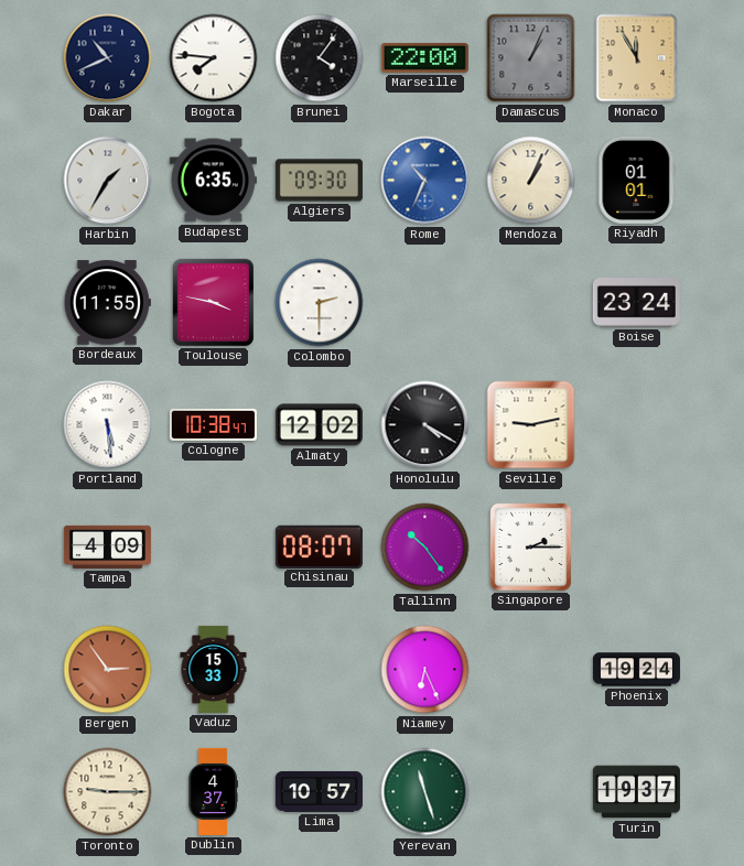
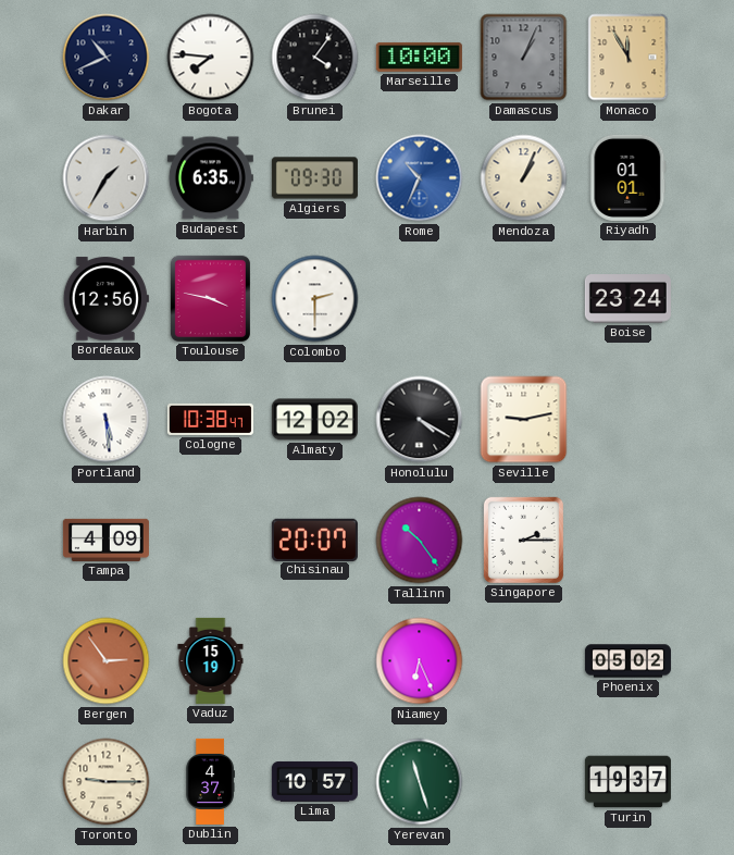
Marseille: 22:00 -> 10:00 (419, 57)
Bordeaux: 11:55 -> 12:56 (105, 299)
Chisinau: 08:07 -> 20:07 (314, 540)
Vaduz: 15:33 -> 15:19 (211, 660)
Phoenix: 19:24 -> 05:02 (627, 661)
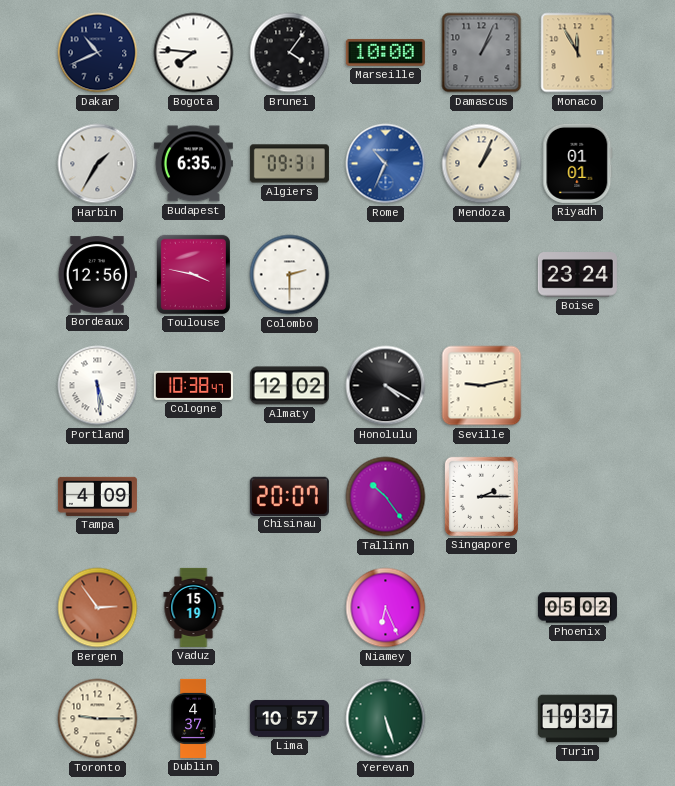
Algiers: 09:30 -> 09:31 (289, 164)
Yerevan: 11:27 -> 5:27 (386, 719)
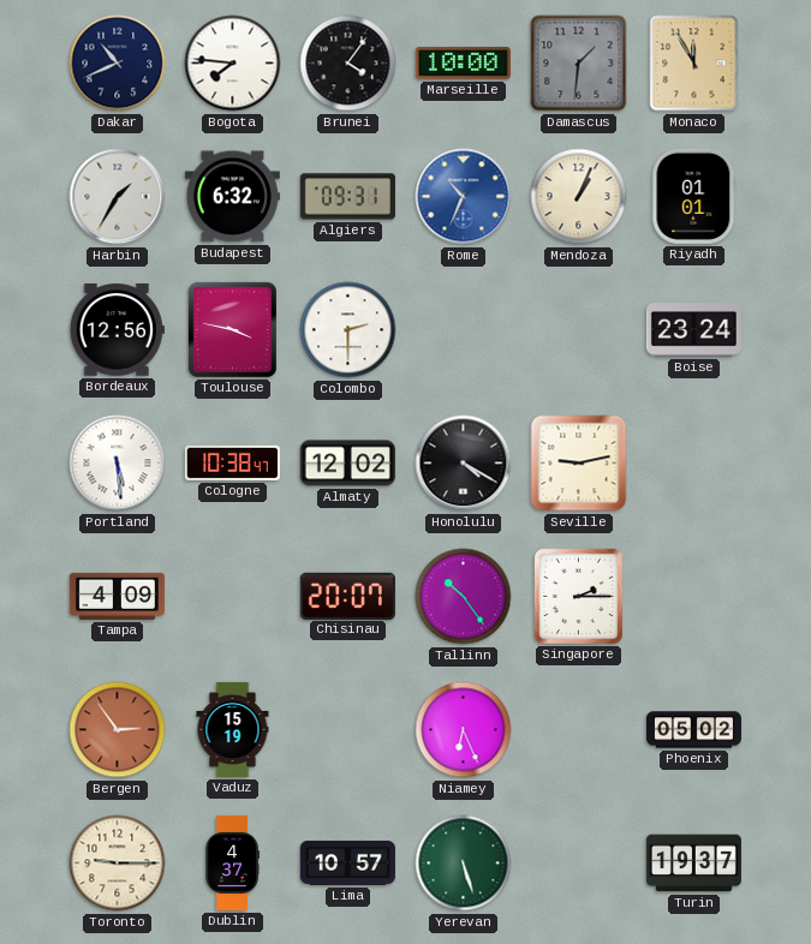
Damascus: 1:04 -> 1:31 (579, 64)
Budapest: 6:35 -> 6:32 (232, 197)
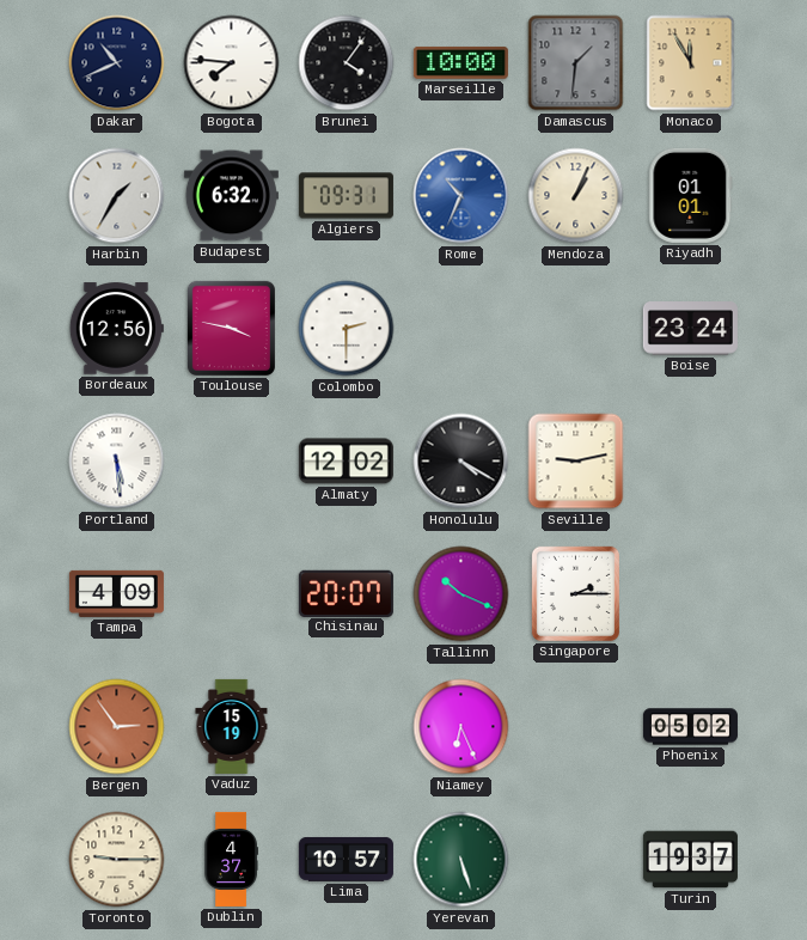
Cologne: 10:38 -> none (232, 462)
Tallinn: 10:24 -> 10:19 (461, 594)
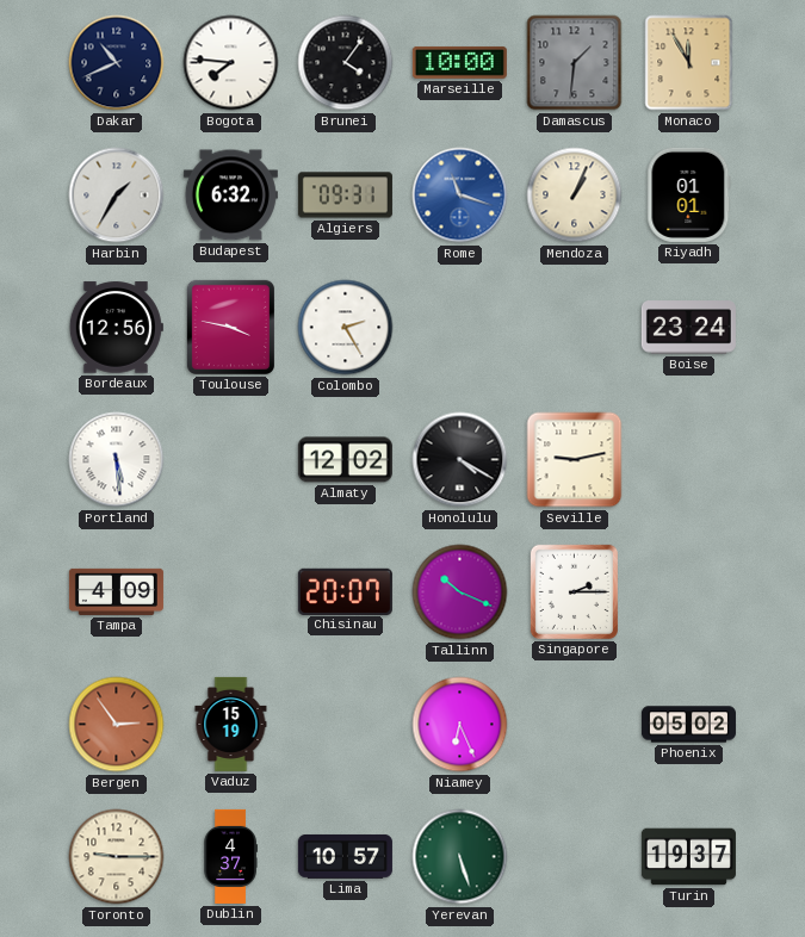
Rome: 10:34 -> 11:18 (460, 196)
Colombo: 2:30 -> 2:25 (346, 328)
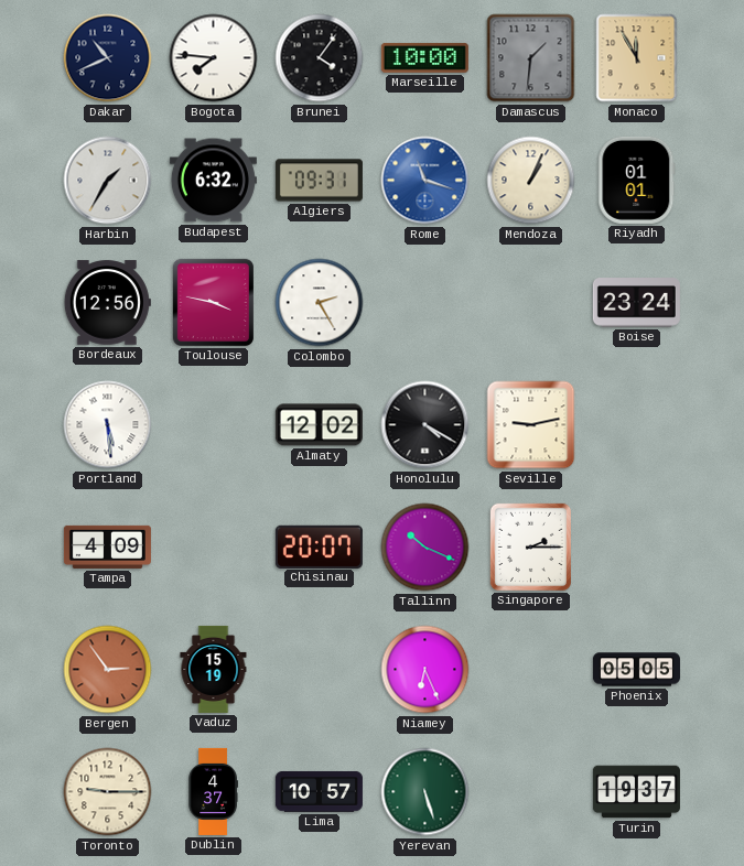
Phoenix: 05:02 -> 05:05 (636, 670)
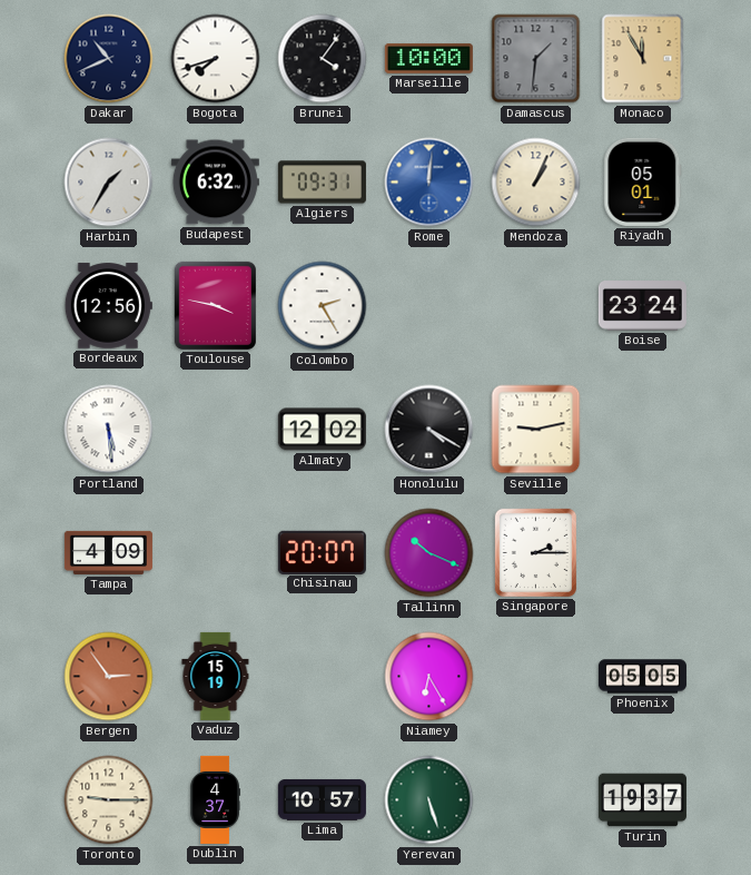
Bogota: 7:46 -> 7:42 (216, 59)
Rome: 11:18 -> 12:01 (429, 183)
Riyadh: 01:01 -> 05:01 (643, 181)
Niamey: 6:26 -> 6:25 (429, 677)
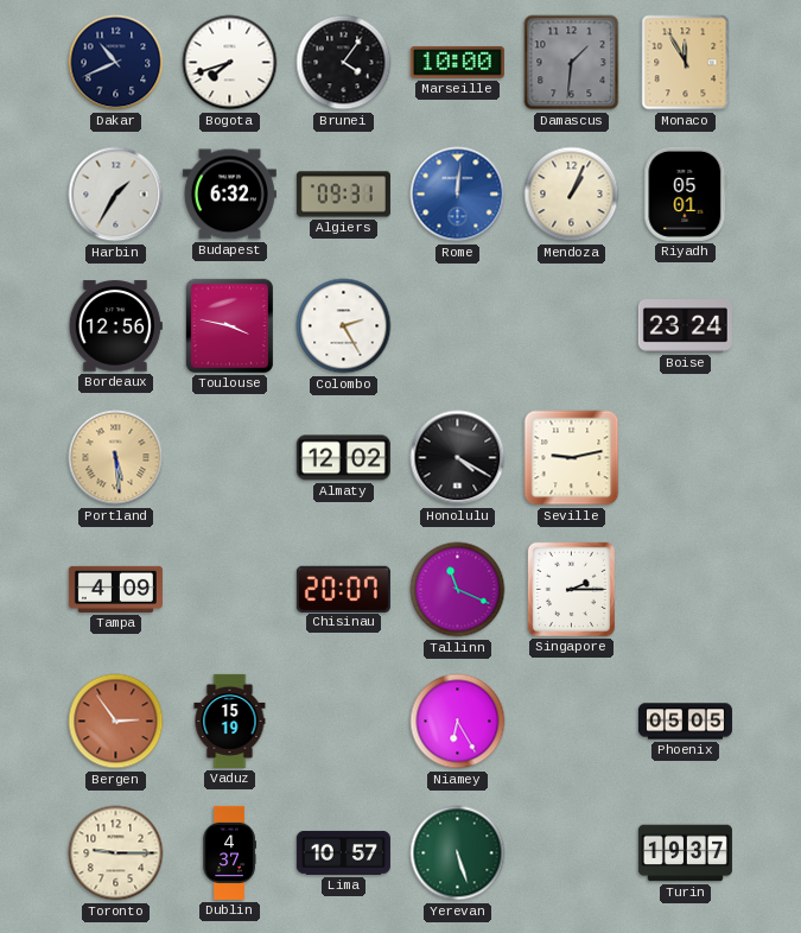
Portland dial: white -> champagne (116, 458)
Tallinn: 10:19 -> 11:19 (458, 590)
